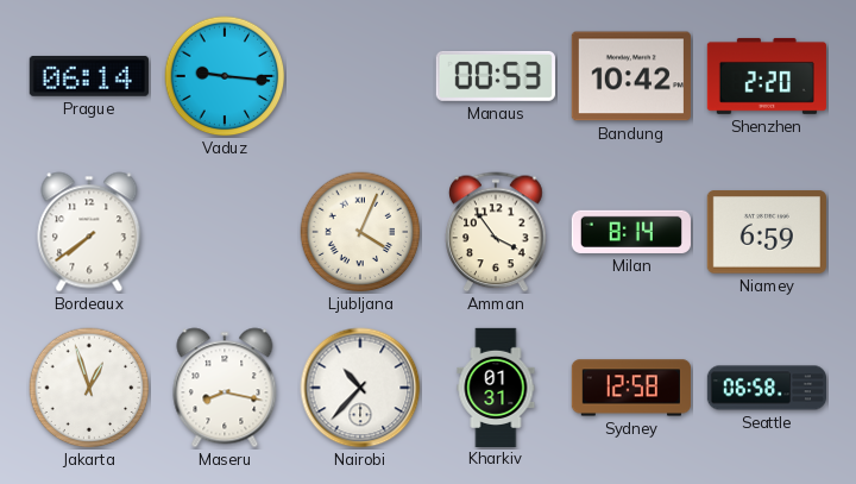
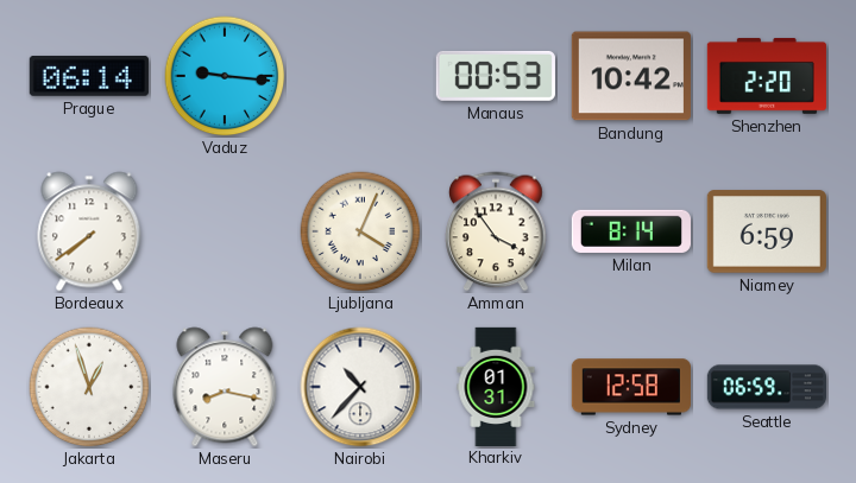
Seattle: 06:58 -> 06:59 (766, 387)
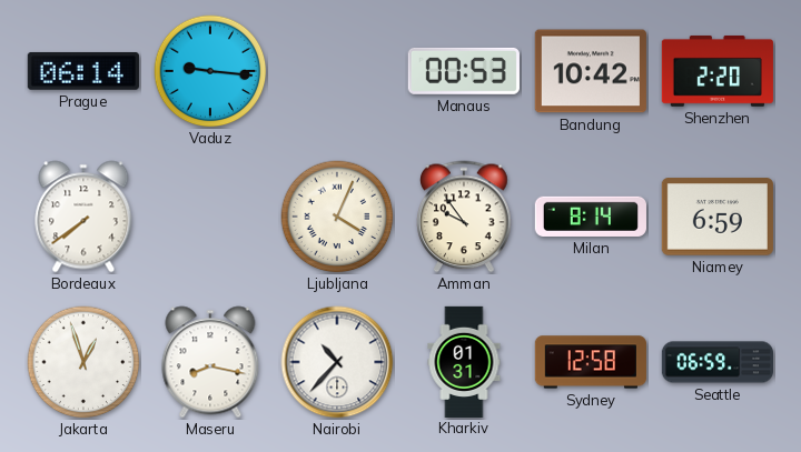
Amman: 3:54 -> 9:54 (464, 217)
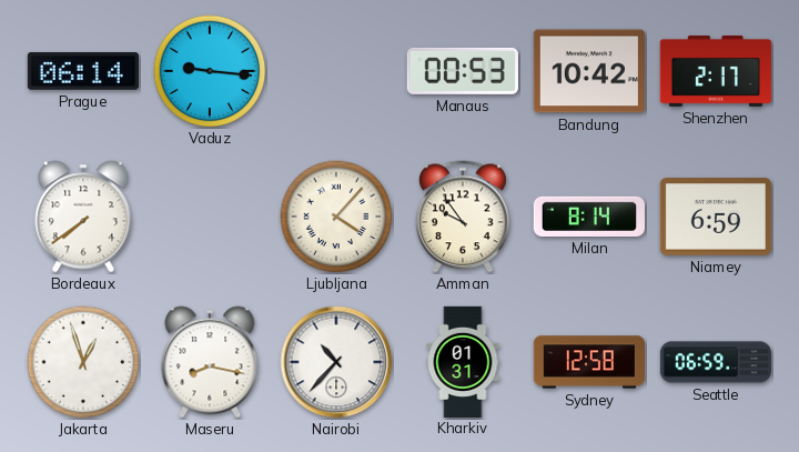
Shenzhen: 2:20 -> 2:17 (716, 71)
Ljubljana: 4:04 -> 4:07 (336, 217)
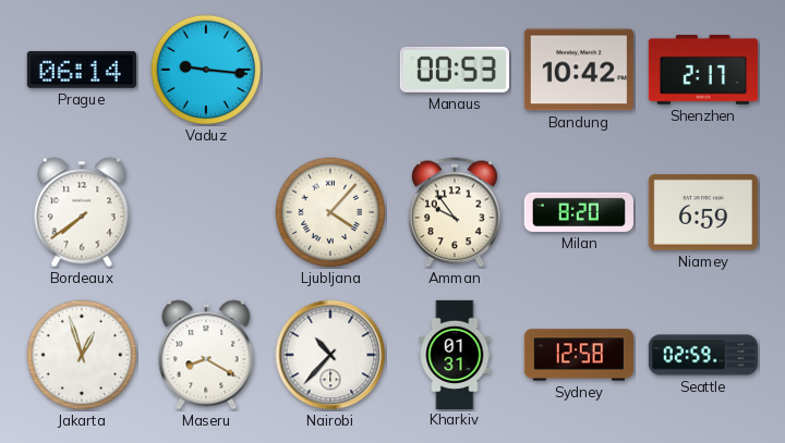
Milan: 8:14 -> 8:20 (579, 212)
Maseru: 8:17 -> 8:20 (206, 355)
Seattle: 06:59 -> 02:59 (702, 355)
